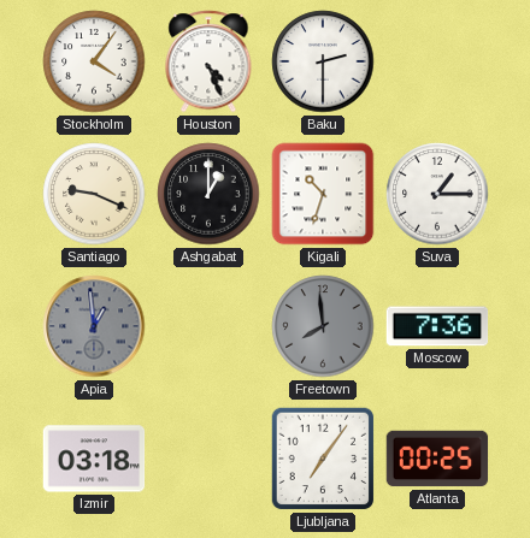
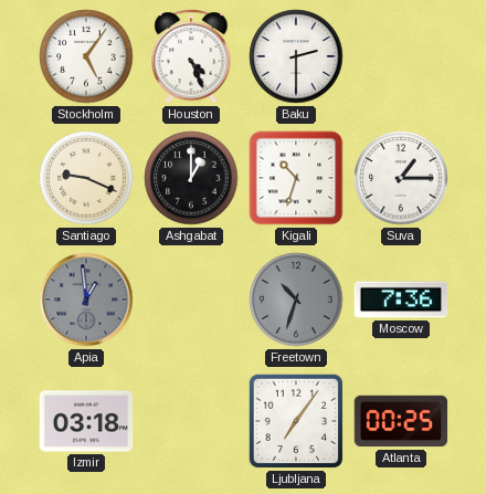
Stockholm: 4:06 -> 5:06 (86, 56)
Freetown: 7:59 -> 10:33 (296, 299)
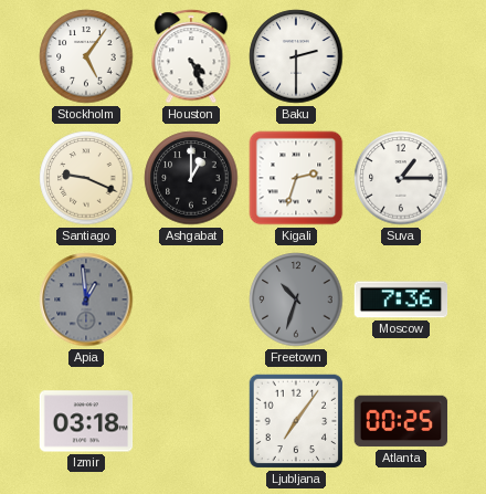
Kigali: 10:33 -> 2:33 (296, 178)
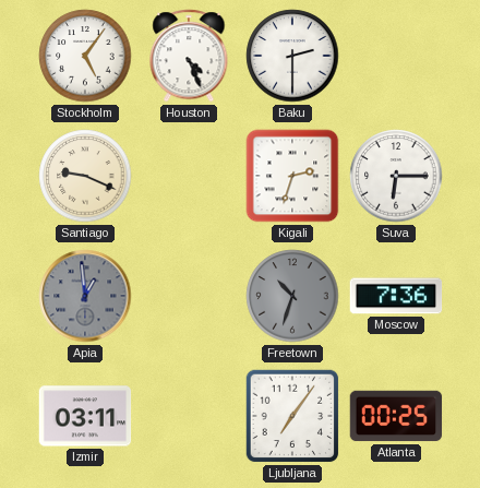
Ashgabat: 1:00 -> none (191, 178)
Suva: 1:15 -> 6:15 (396, 176)
Izmir: 03:18 -> 03:11 (85, 416)
